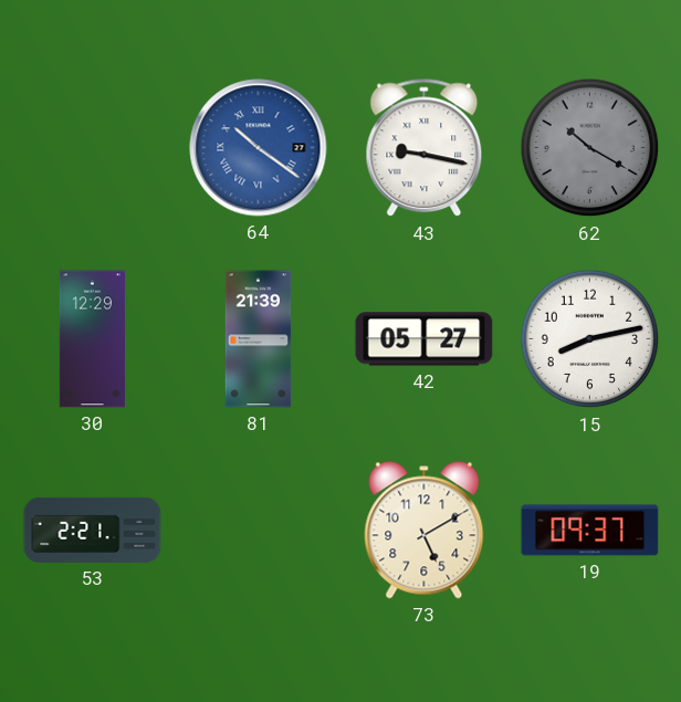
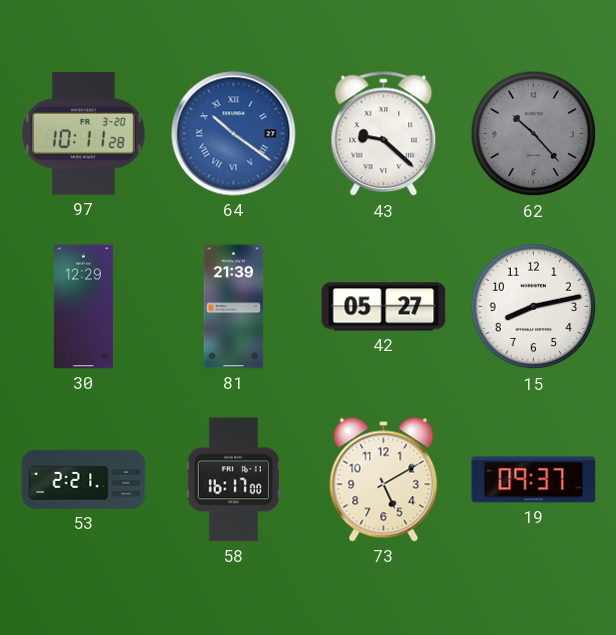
97: none -> 10:11 (84, 134)
43: 9:17 -> 9:22 (384, 134)
62: 10:20 -> 10:23 (534, 134)
58: none -> 16:17 (233, 480)
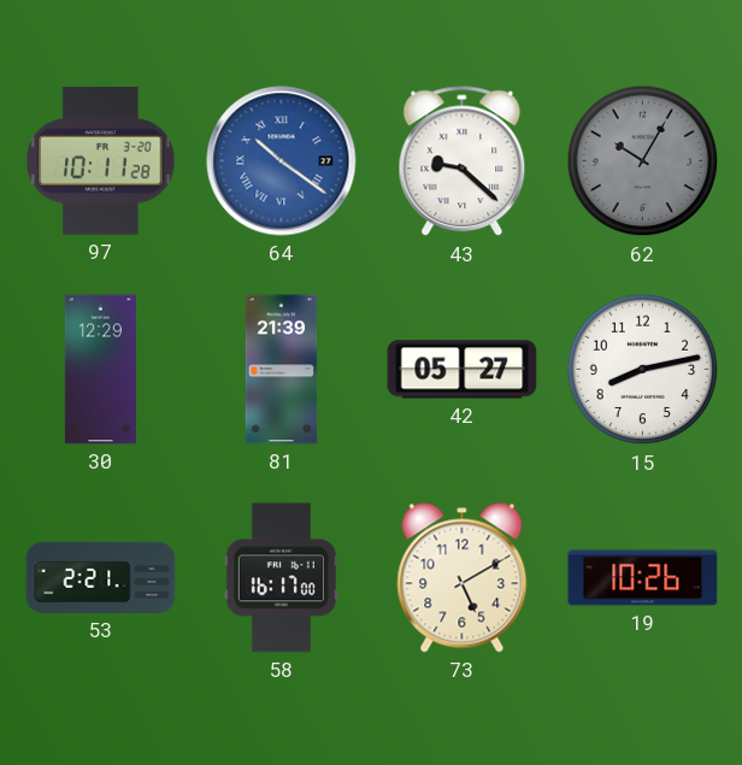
62: 10:23 -> 10:05 (643, 161)
19: 09:37 -> 10:26 (643, 578)
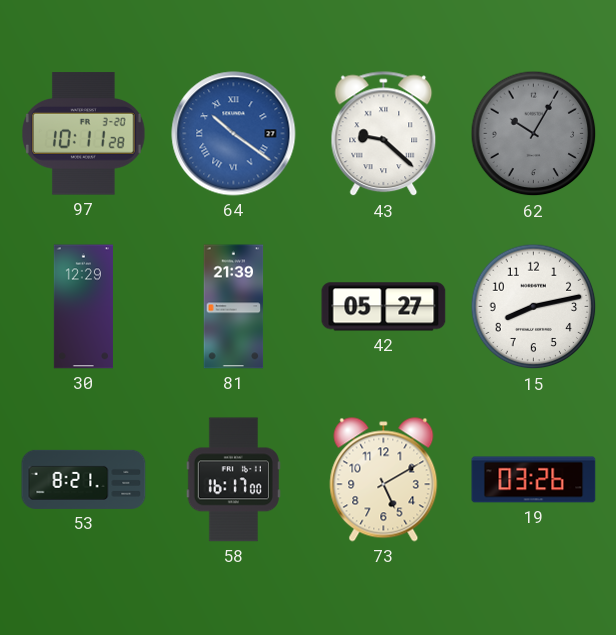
53: 2:21 -> 8:21 (84, 479)
19: 10:26 -> 03:26 (534, 480)
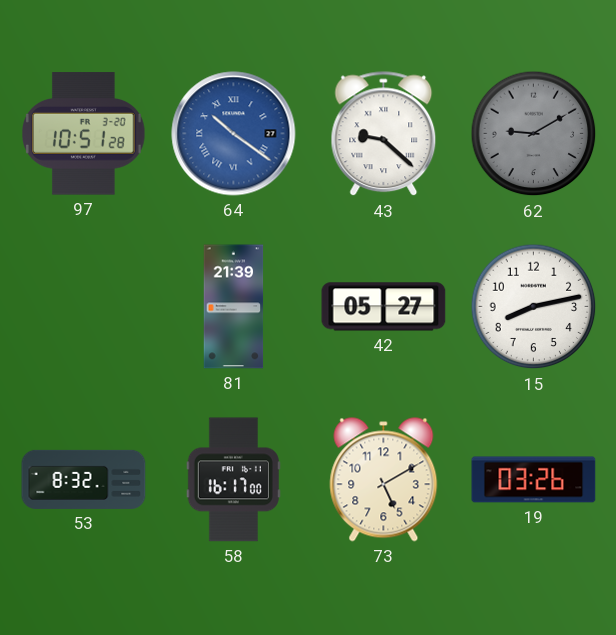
97: 10:11 -> 10:51 (84, 134)
62: 10:05 -> 9:10 (534, 134)
30: 12:29 -> none (83, 307)
53: 8:21 -> 8:32 (84, 479)
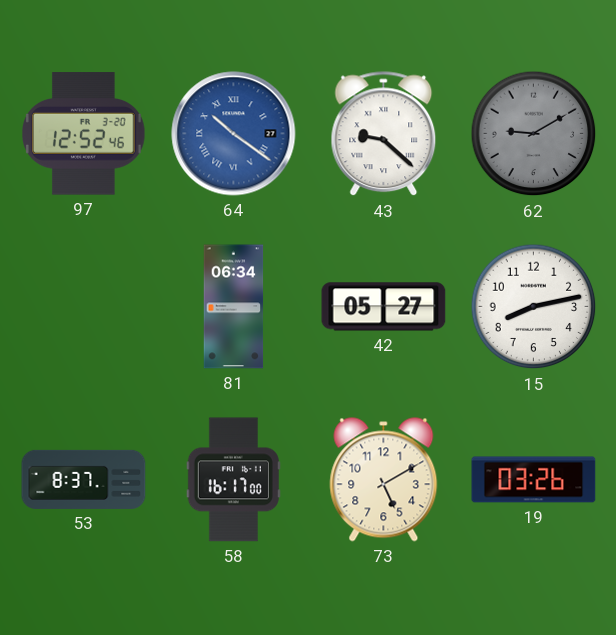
97: 10:51 -> 12:52 (84, 134)
81: 21:39 -> 06:34 (234, 307)
53: 8:32 -> 8:37 (84, 479)
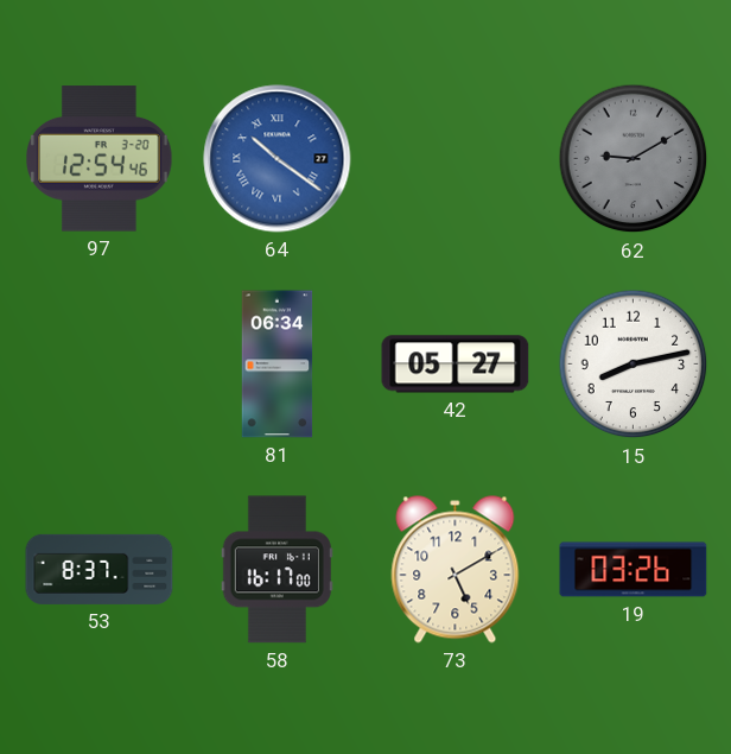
97: 12:52 -> 12:54 (100, 159)
43: 9:22 -> none (384, 134)
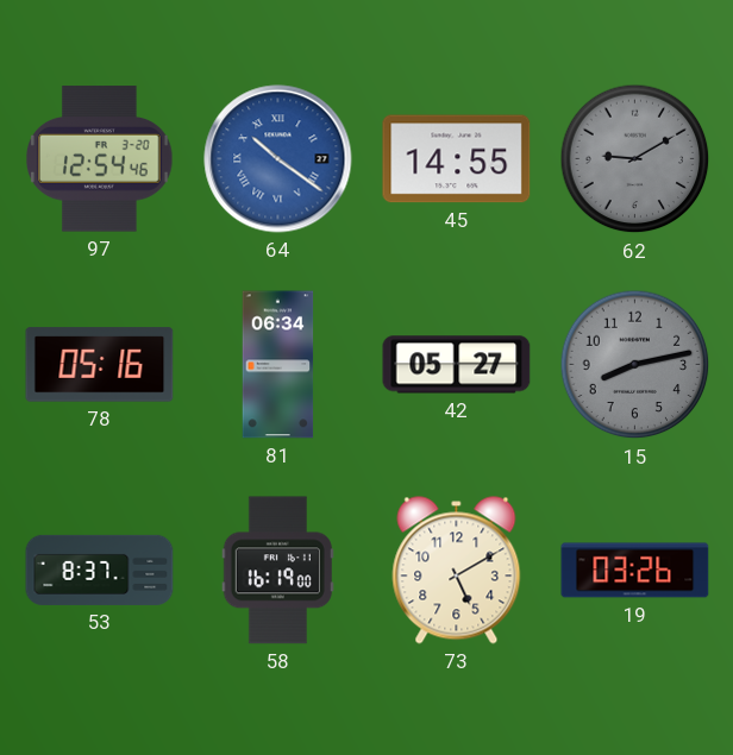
45: none -> 14:55 (457, 159)
78: none -> 05:16 (100, 365)
15 dial: white -> grey (635, 365)
58: 16:17 -> 16:19 (277, 571)
